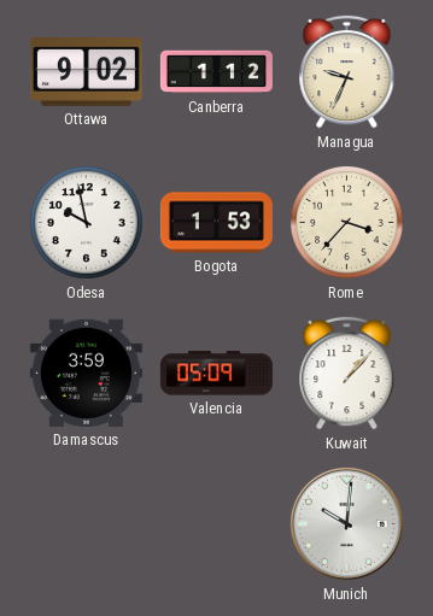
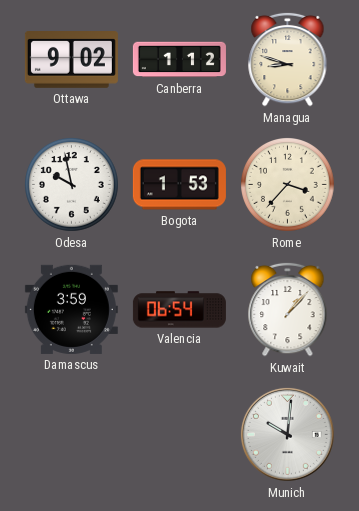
Managua: 9:34 -> 8:48 (288, 59)
Valencia: 05:09 -> 06:54 (179, 310)
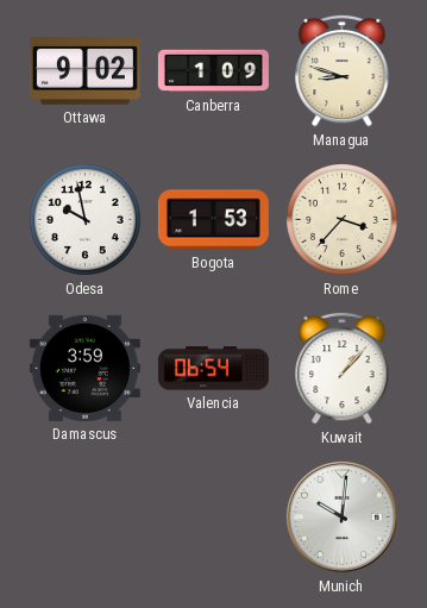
Canberra: 1:12 -> 1:09 (213, 71)
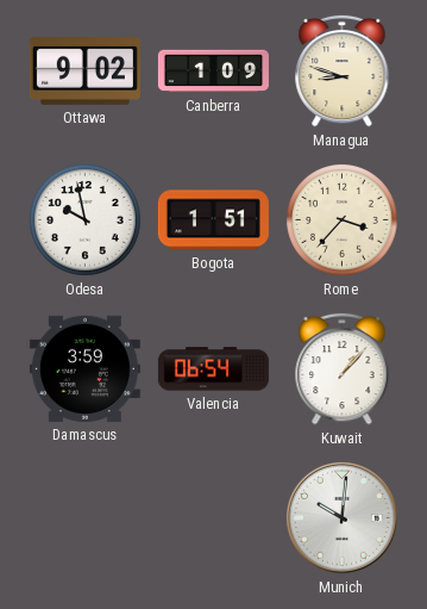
Bogota: 1:53 -> 1:51 (213, 220)
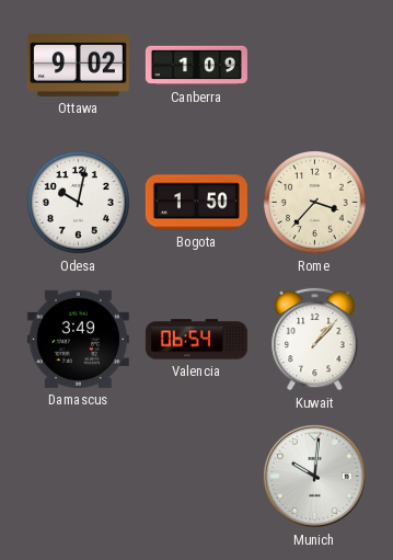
Managua: 8:48 -> none (343, 70)
Odesa: 9:58 -> 10:02 (79, 203)
Bogota: 1:51 -> 1:50 (196, 203)
Damascus: 3:59 -> 3:49 (78, 339)
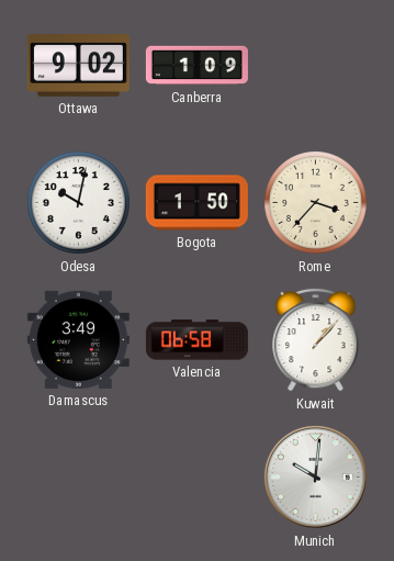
Valencia: 06:54 -> 06:58 (196, 340)
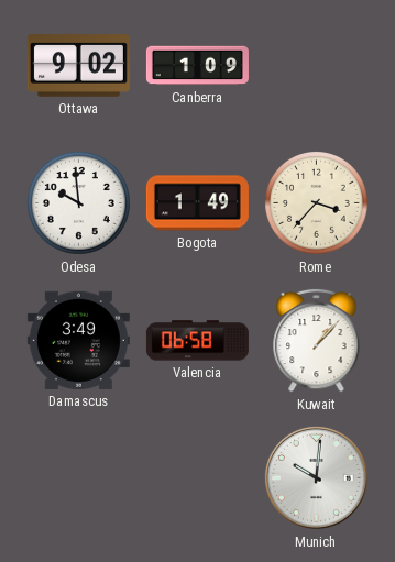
Odesa: 10:02 -> 9:59 (79, 203)
Bogota: 1:50 -> 1:49 (197, 203)
